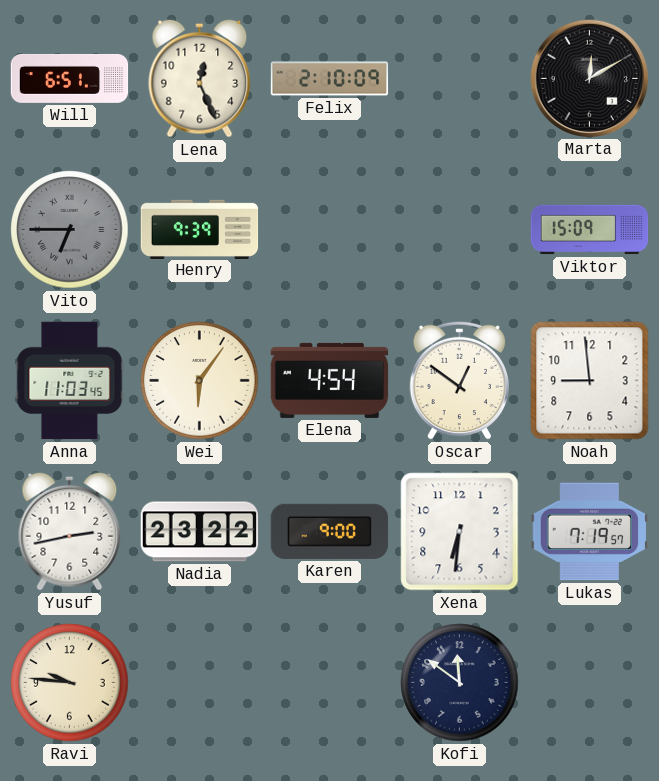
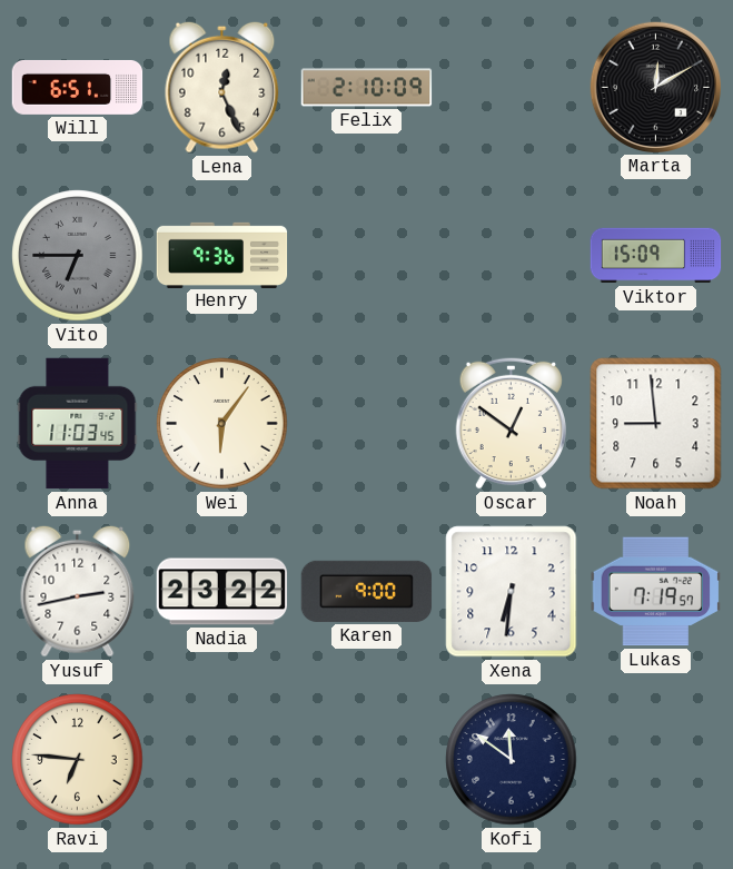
Henry: 9:39 -> 9:36 (222, 255)
Elena: 4:54 -> none (330, 380)
Ravi: 9:46 -> 6:46 (78, 760)
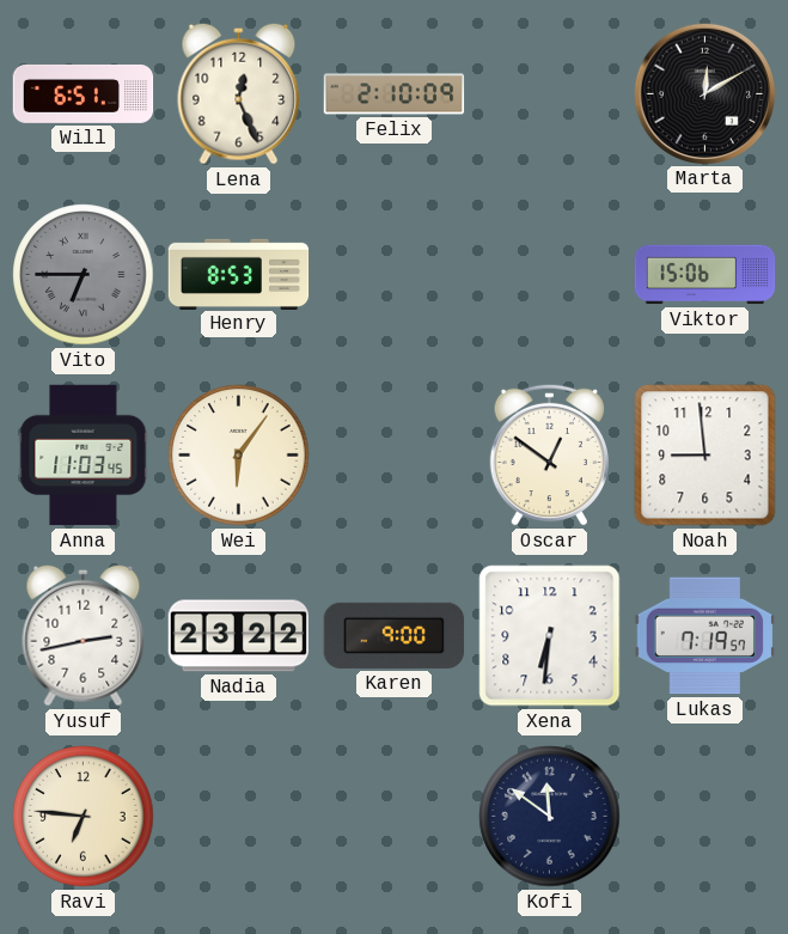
Henry: 9:36 -> 8:53 (239, 274)
Viktor: 15:09 -> 15:06 (705, 275)
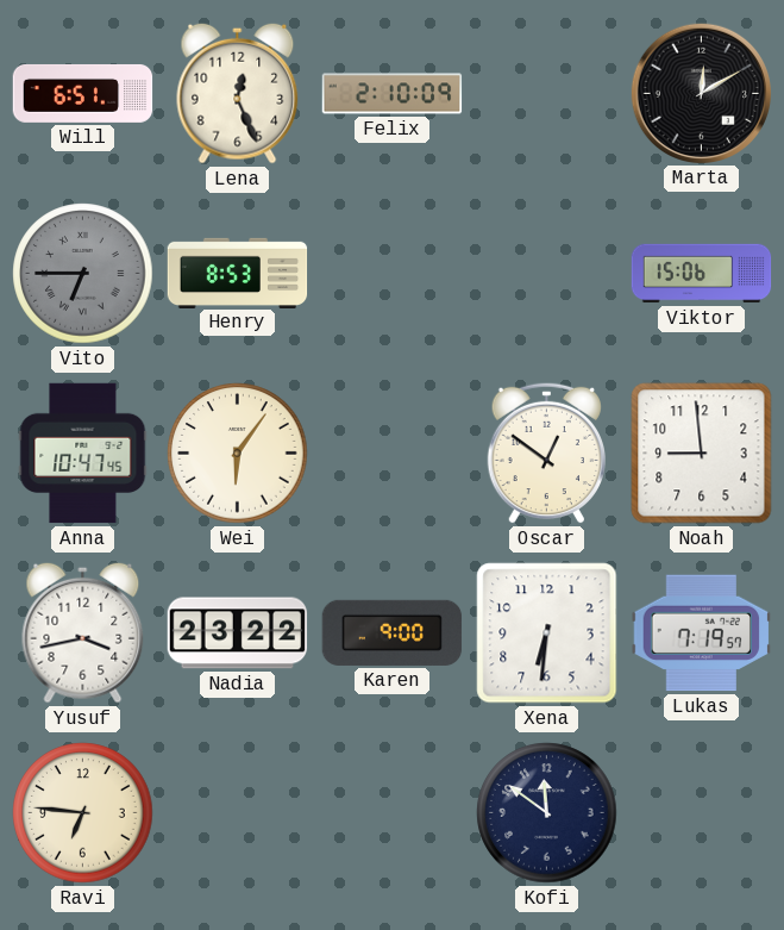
Anna: 11:03 -> 10:47 (83, 454)
Yusuf: 2:43 -> 3:43 (83, 632)
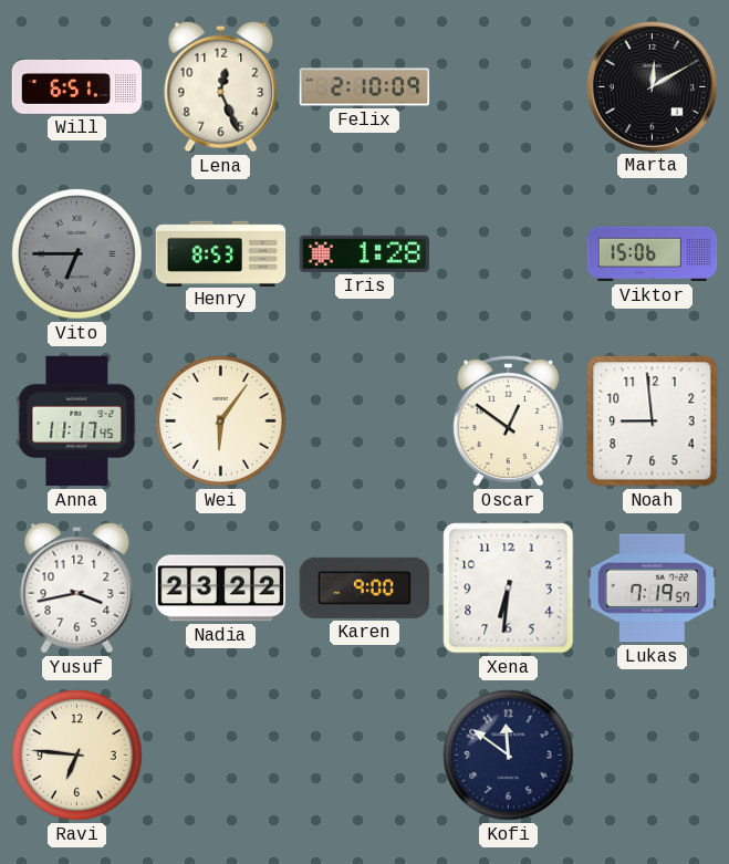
Iris: none -> 1:28 (365, 253)
Anna: 10:47 -> 11:17 (77, 421)
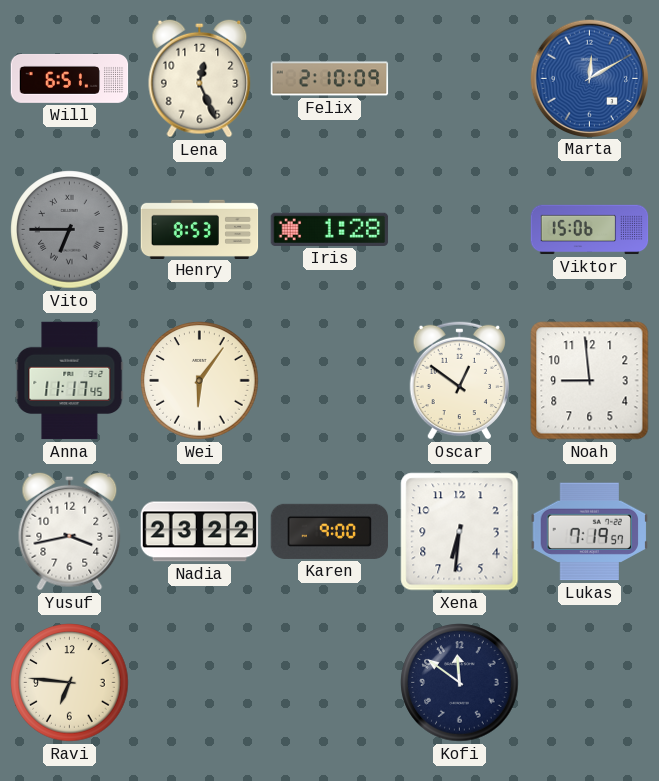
Marta dial: black -> blue (589, 78)
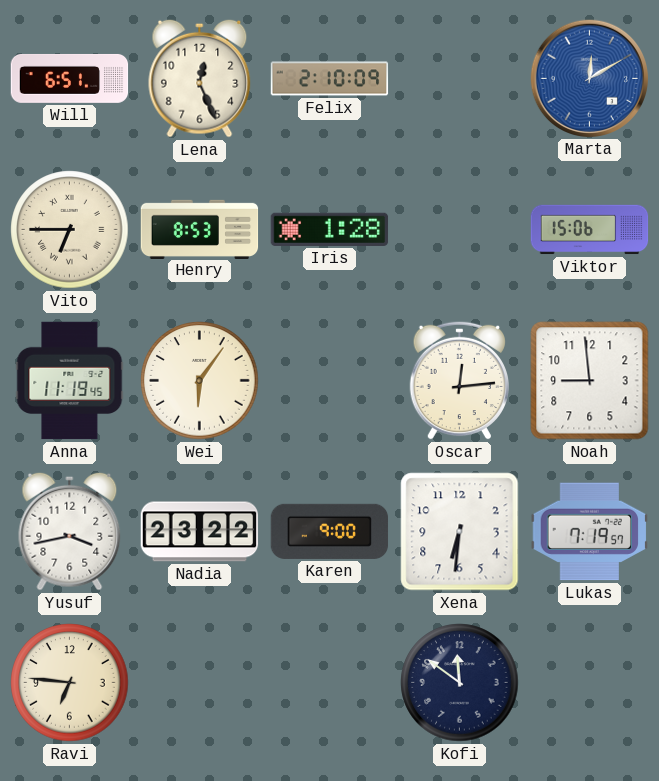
Vito dial: grey -> cream (70, 230)
Anna: 11:17 -> 11:19 (70, 381)
Oscar: 12:51 -> 12:14 (459, 380)
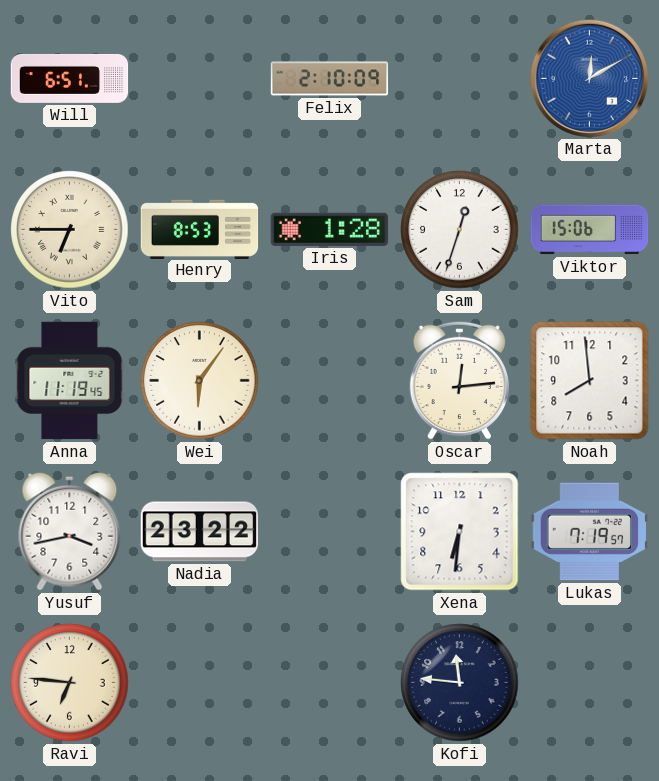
Lena: 12:26 -> none (200, 78)
Sam: none -> 12:33 (460, 230)
Noah: 8:59 -> 7:59 (590, 381)
Karen: 9:00 -> none (330, 531)
Kofi: 11:51 -> 11:46 (460, 683)
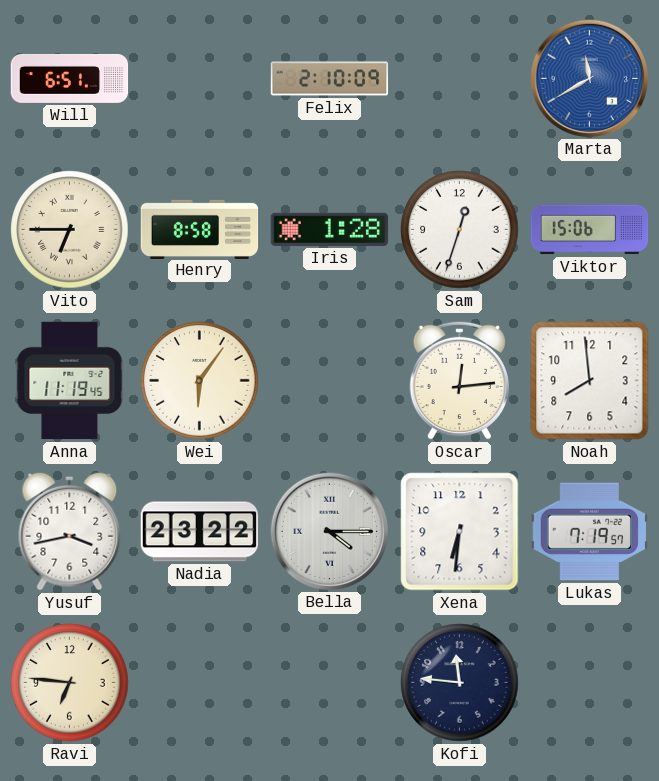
Marta: 12:10 -> 11:40 (589, 78)
Henry: 8:53 -> 8:58 (200, 229)
Bella: none -> 4:15 (329, 531)
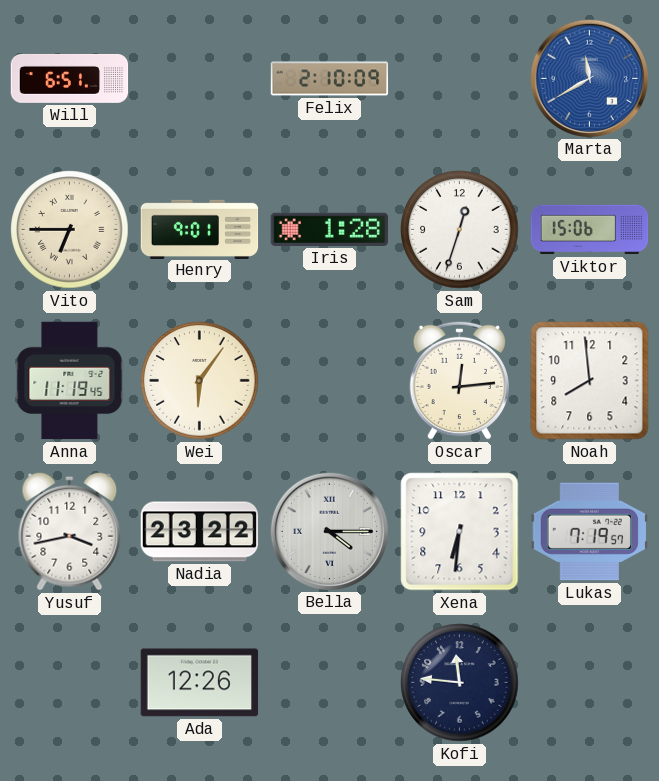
Henry: 8:58 -> 9:01 (200, 229)
Ravi: 6:46 -> none (70, 683)
Ada: none -> 12:26 (200, 683)
